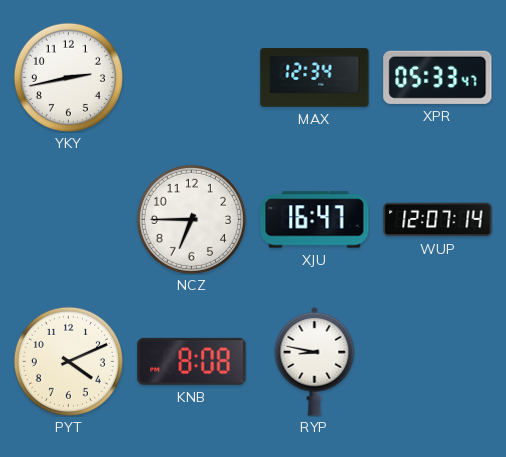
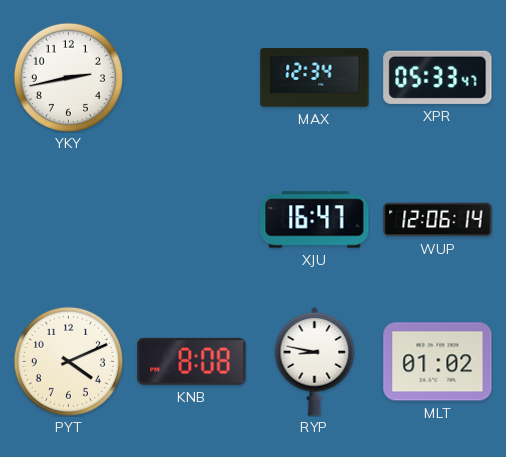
NCZ: 6:45 -> none (191, 219)
WUP: 12:07 -> 12:06 (438, 220)
MLT: none -> 01:02 (438, 362)
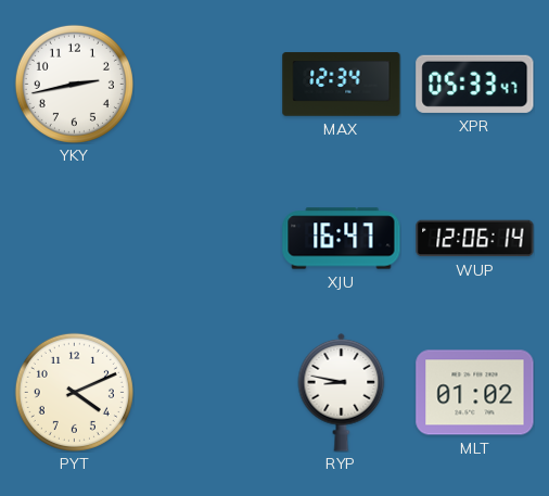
KNB: 8:08 -> none (192, 361)
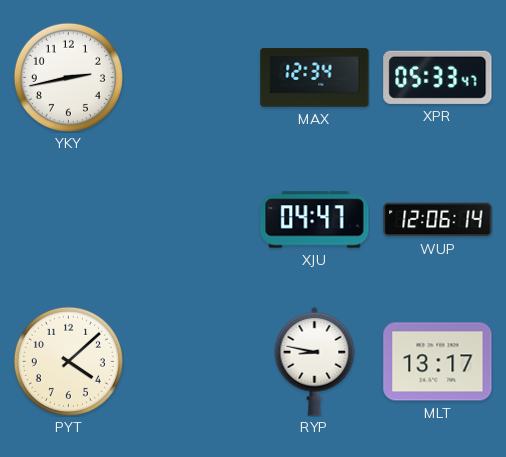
XJU: 16:47 -> 04:47 (315, 220)
PYT: 4:11 -> 4:08 (68, 361)
MLT: 01:02 -> 13:17 (438, 362)
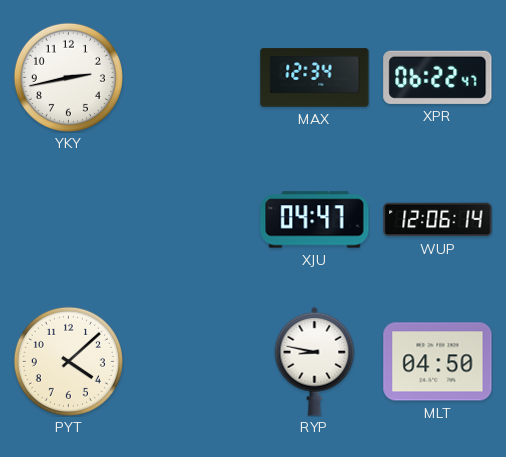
XPR: 05:33 -> 06:22 (438, 77)
MLT: 13:17 -> 04:50 (438, 362)
